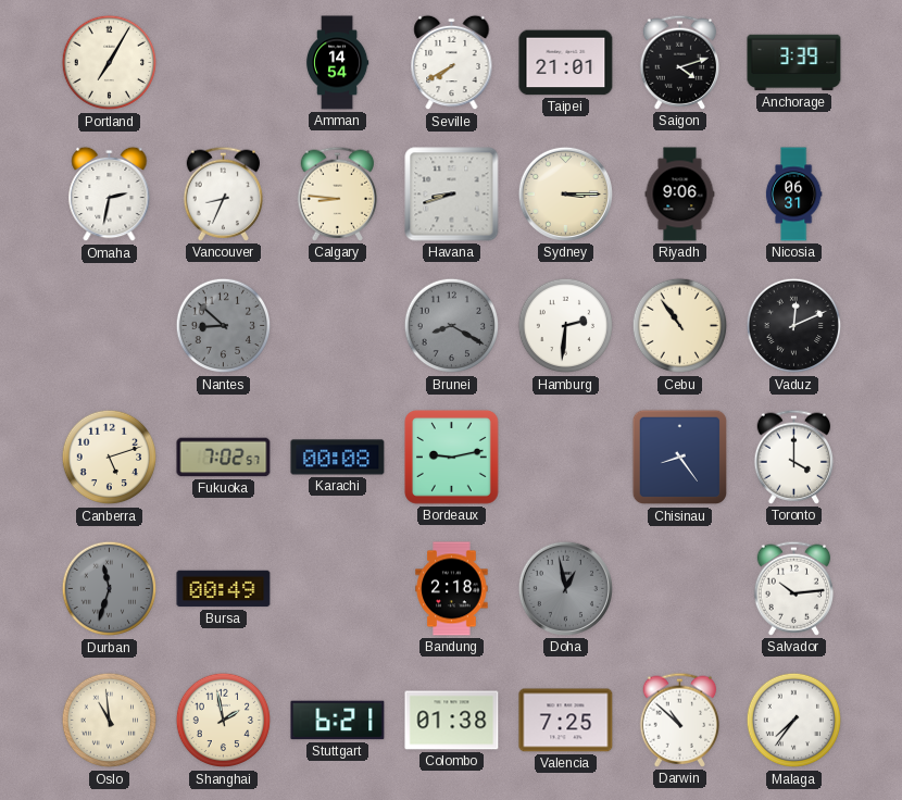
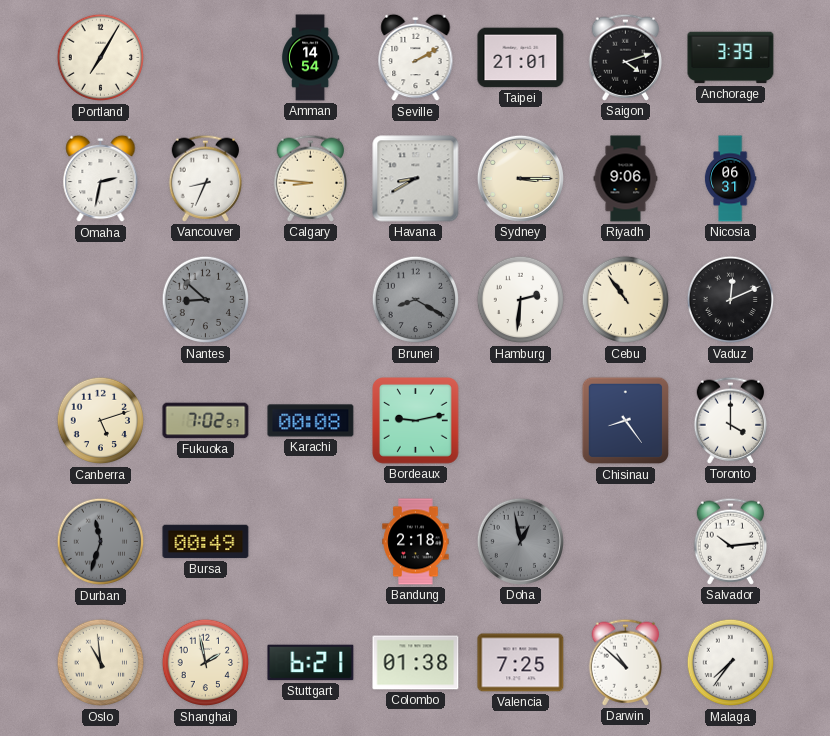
Seville: 7:40 -> 2:10 (416, 58)
Havana: 8:42 -> 8:40 (416, 179)
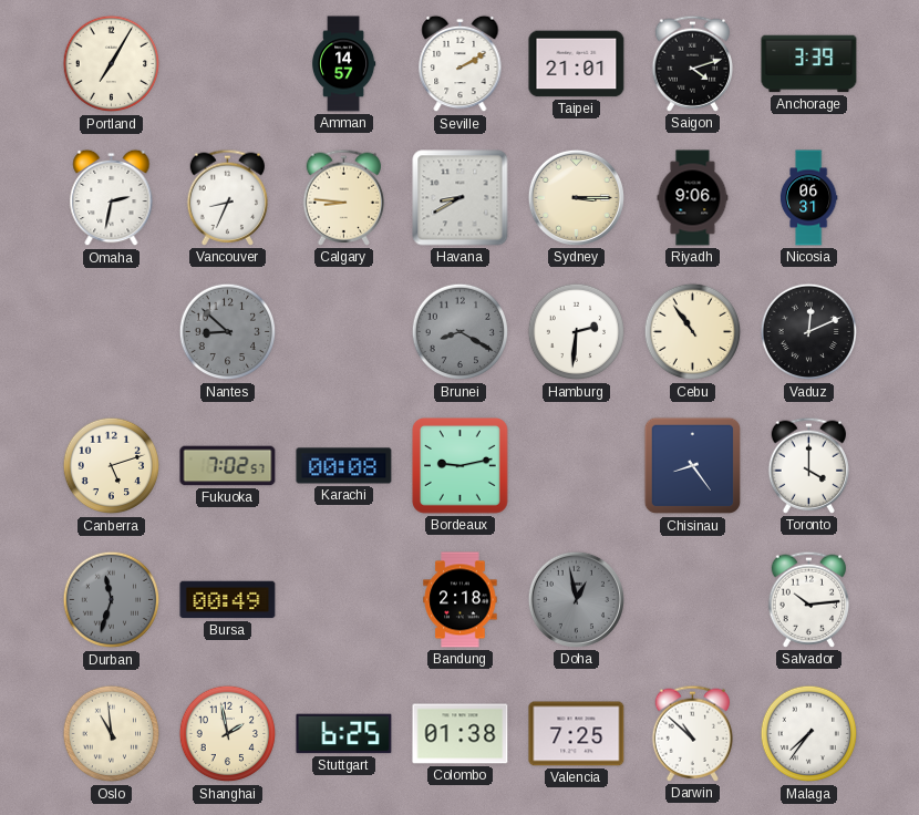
Amman: 14:54 -> 14:57 (343, 64)
Stuttgart: 6:21 -> 6:25 (344, 734)
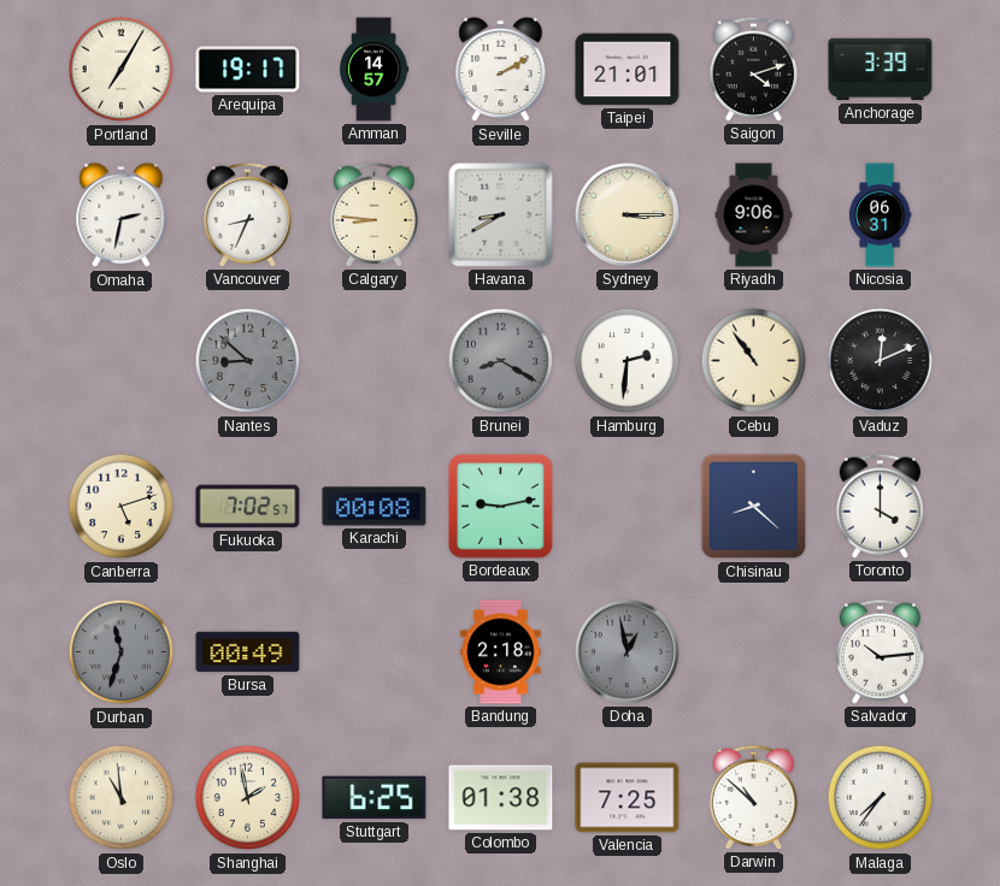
Arequipa: none -> 19:17 (248, 70)
Chisinau: 8:24 -> 8:22 (754, 507)
